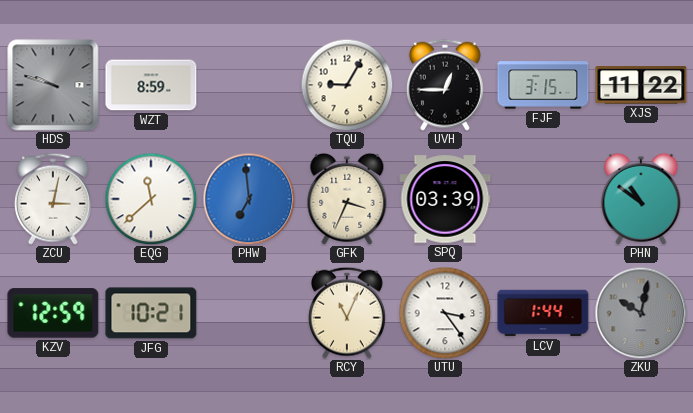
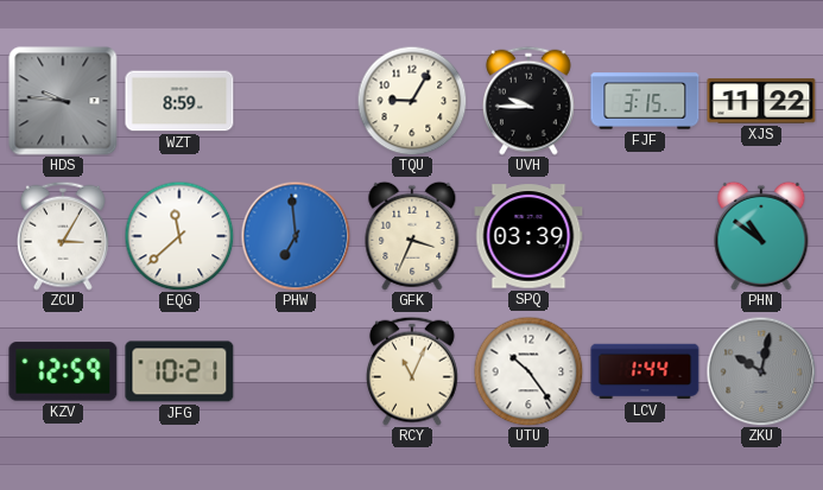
HDS: 9:48 -> 9:46 (63, 101)
UVH: 12:45 -> 9:45 (528, 101)
ZCU: 3:02 -> 3:05 (63, 236)
UTU: 3:24 -> 10:24 (528, 371)
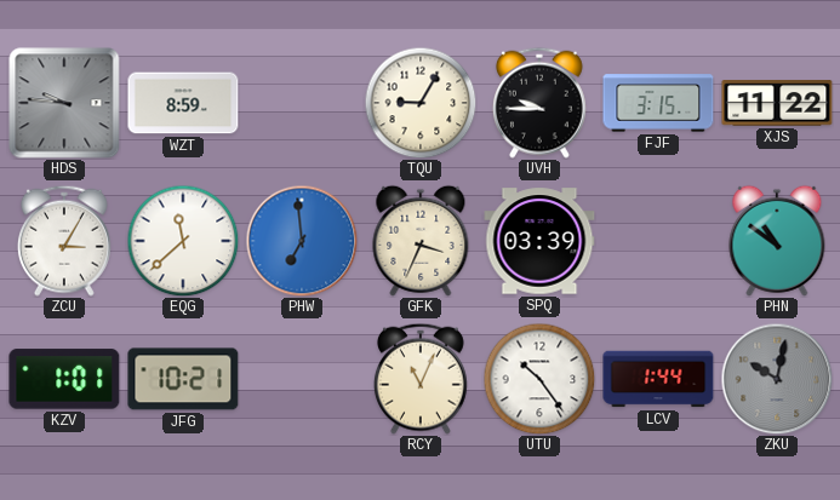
KZV: 12:59 -> 1:01 (64, 379)
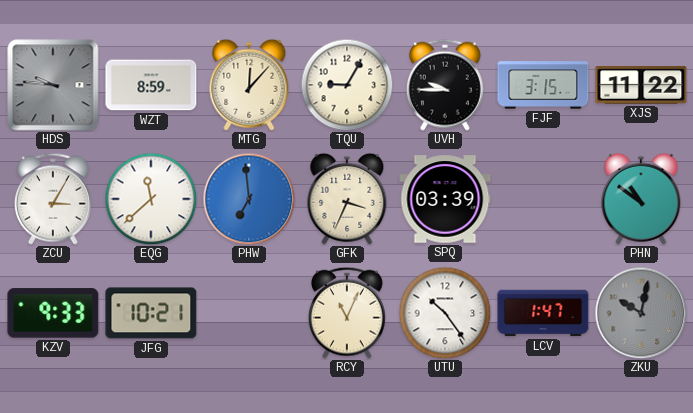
MTG: none -> 12:07 (249, 85)
KZV: 1:01 -> 9:33 (53, 313)
LCV: 1:44 -> 1:47 (543, 313)
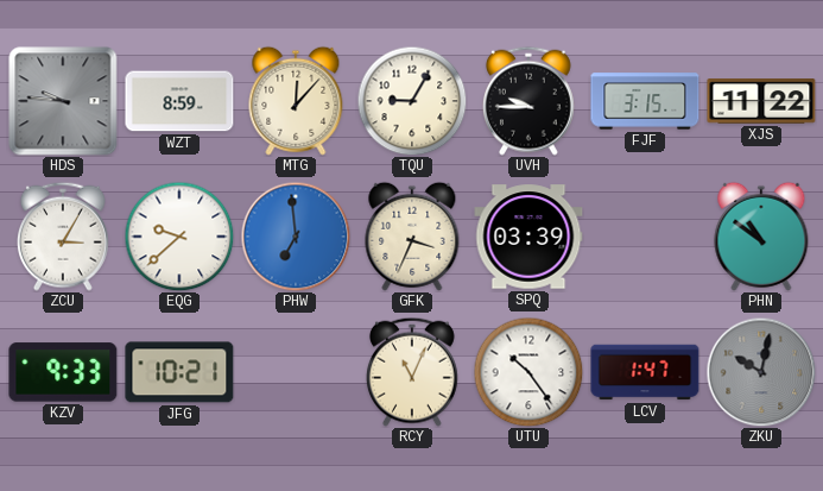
EQG: 11:38 -> 9:38 (179, 237)
